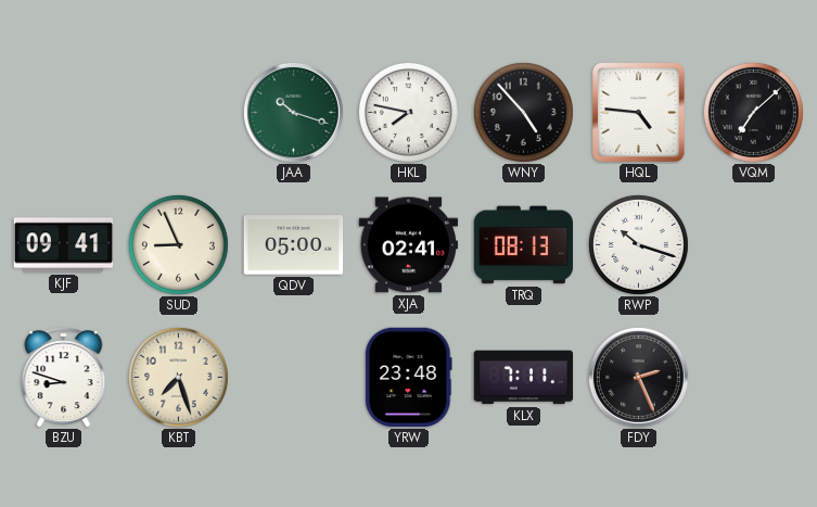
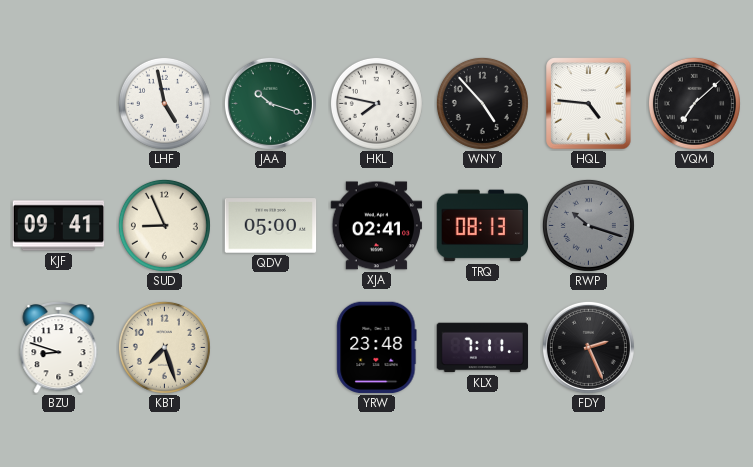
LHF: none -> 4:58 (164, 103)
RWP dial: white -> grey (588, 225)
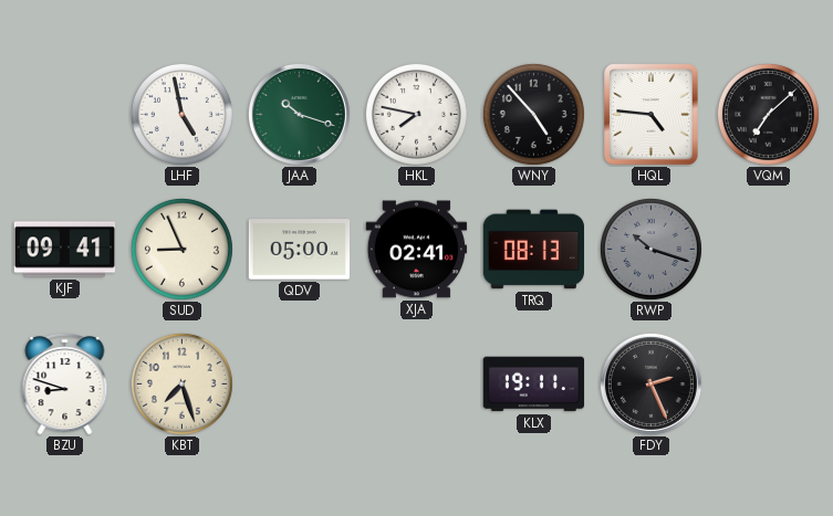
YRW: 23:48 -> none (377, 348)
KLX: 7:11 -> 19:11 (534, 385)
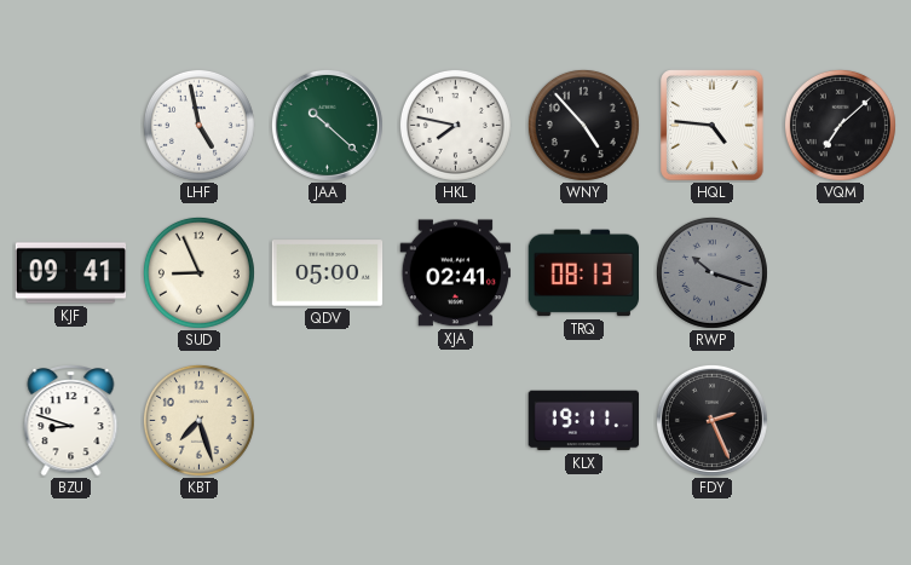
JAA: 10:18 -> 10:22 (327, 125)
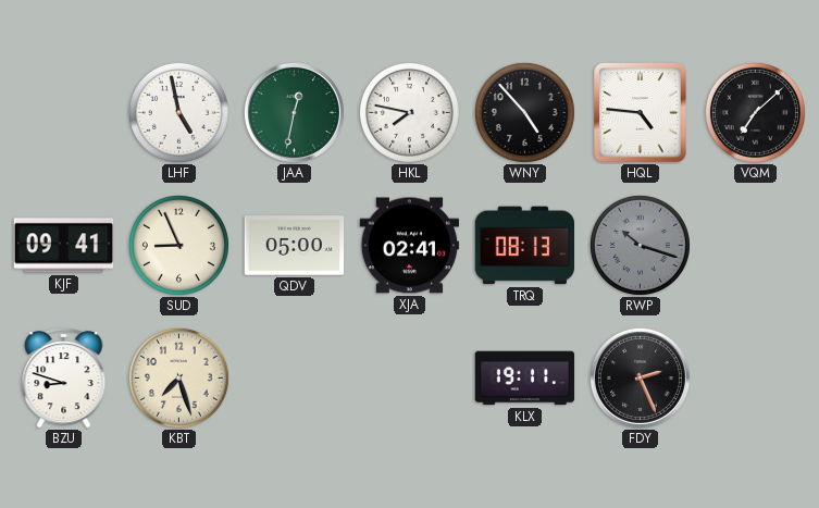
JAA: 10:22 -> 12:32 (294, 112)
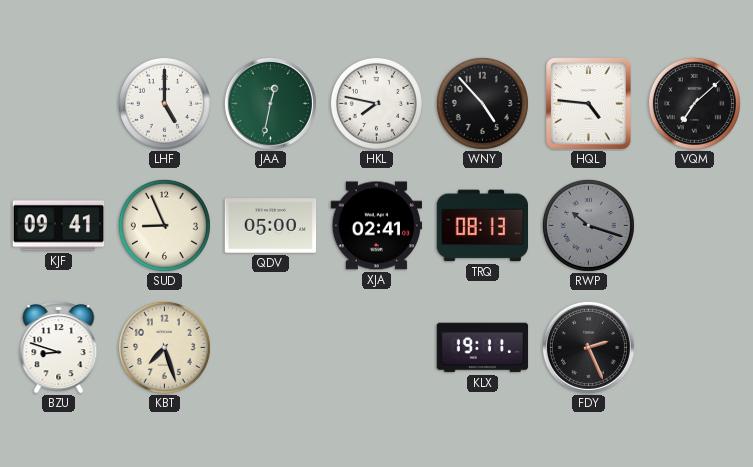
LHF: 4:58 -> 5:00 (164, 103)
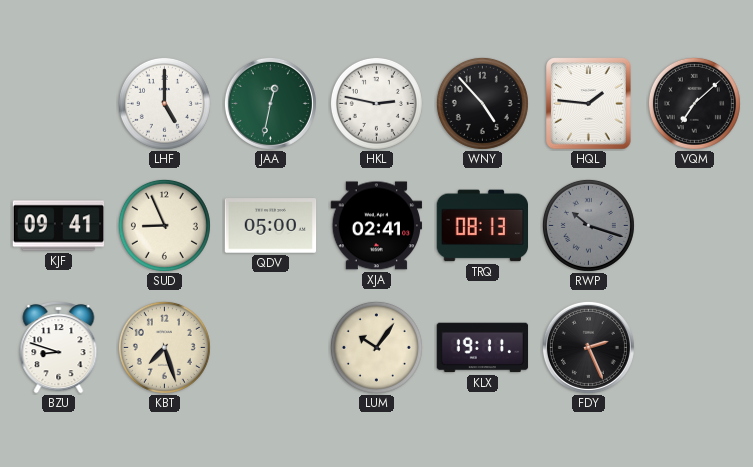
HKL: 7:47 -> 2:47 (376, 103)
HQL: 4:46 -> 1:46 (589, 104)
LUM: none -> 10:06 (376, 347)
